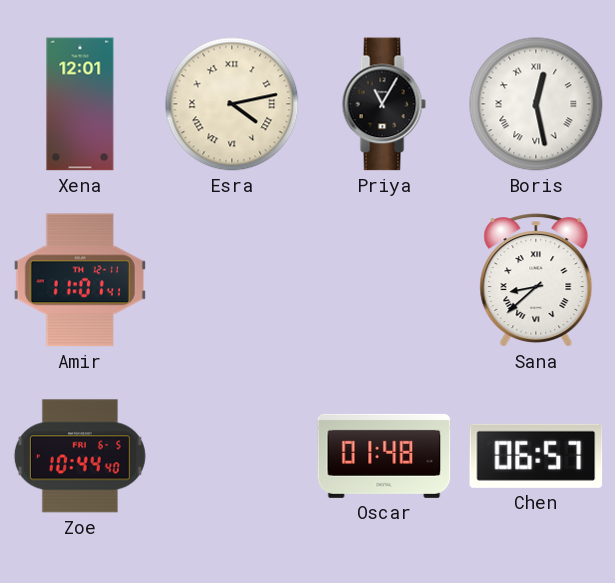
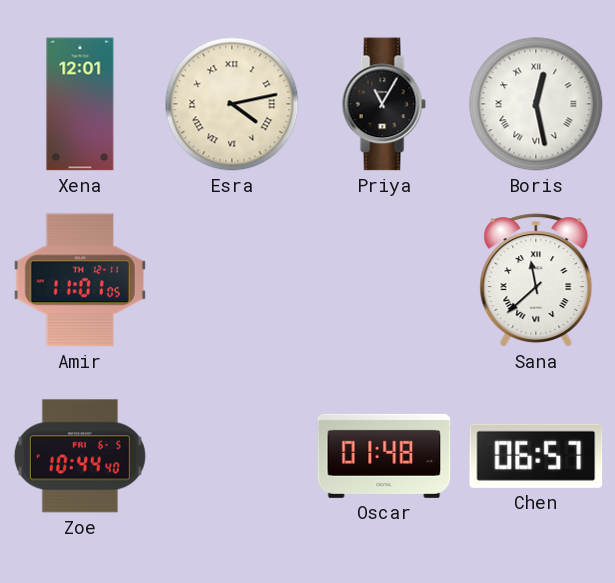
Amir: 11:01:41 -> 11:01:05 (80, 280)
Sana: 8:38 -> 11:38 (536, 280)
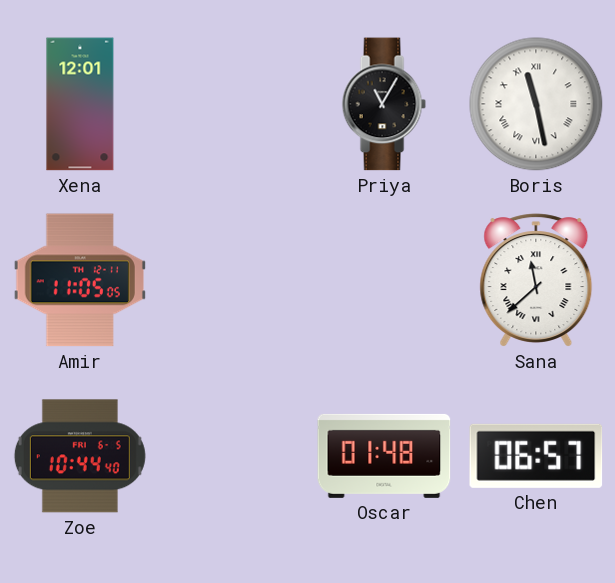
Esra: 4:13 -> none (232, 104)
Boris: 12:28 -> 11:28 (536, 104)
Amir: 11:01 -> 11:05 (80, 280)
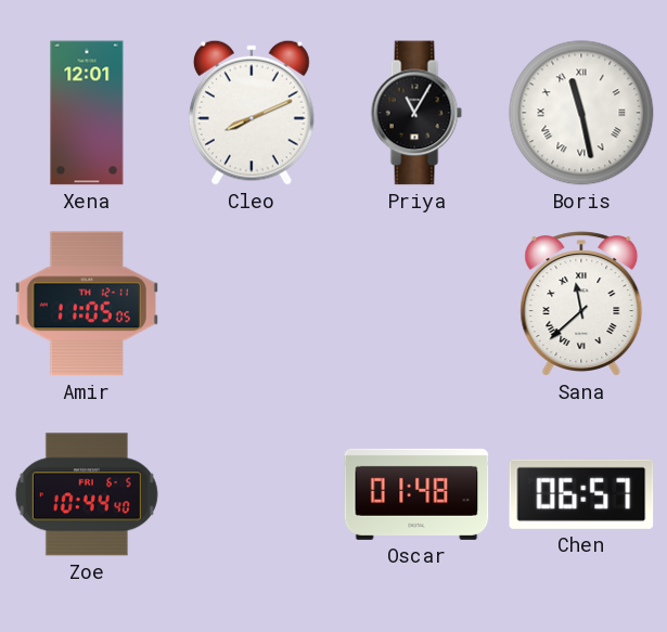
Cleo: none -> 8:11 (252, 113)
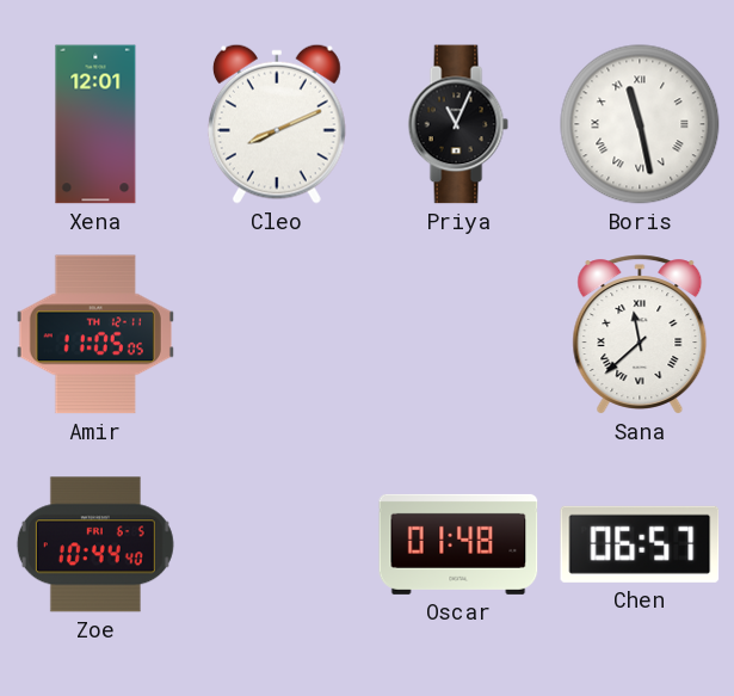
Priya: 11:05 -> 11:04 (458, 124)
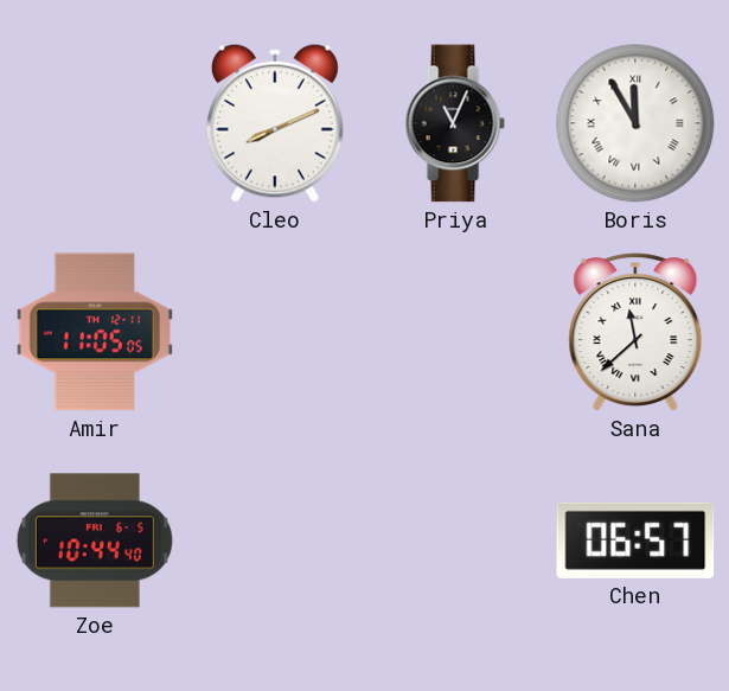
Xena: 12:01 -> none (95, 124)
Boris: 11:28 -> 11:55 (635, 123)
Oscar: 01:48 -> none (458, 544)
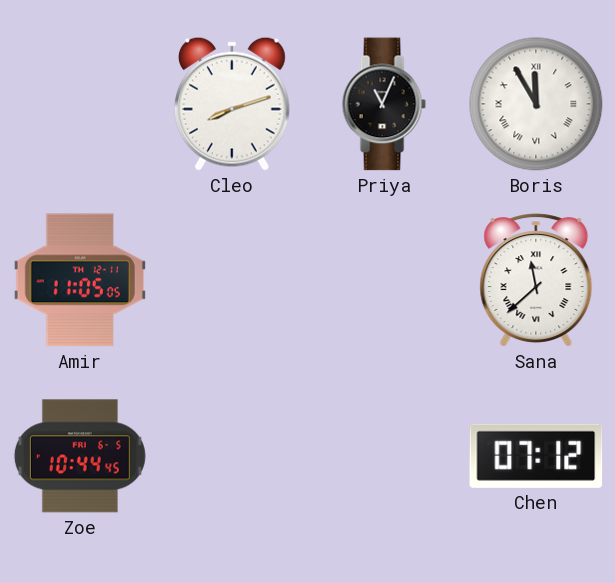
Cleo: 8:11 -> 8:12 (232, 104)
Zoe: 10:44:40 -> 10:44:45 (80, 456)
Chen: 06:57 -> 07:12 (536, 456)
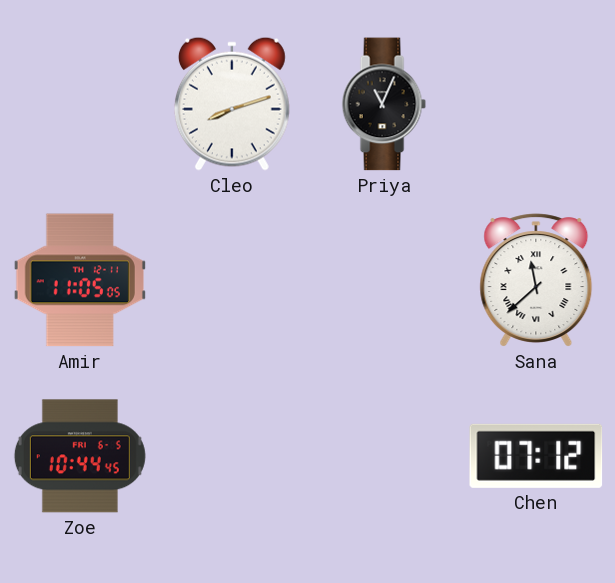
Boris: 11:55 -> none (536, 104)
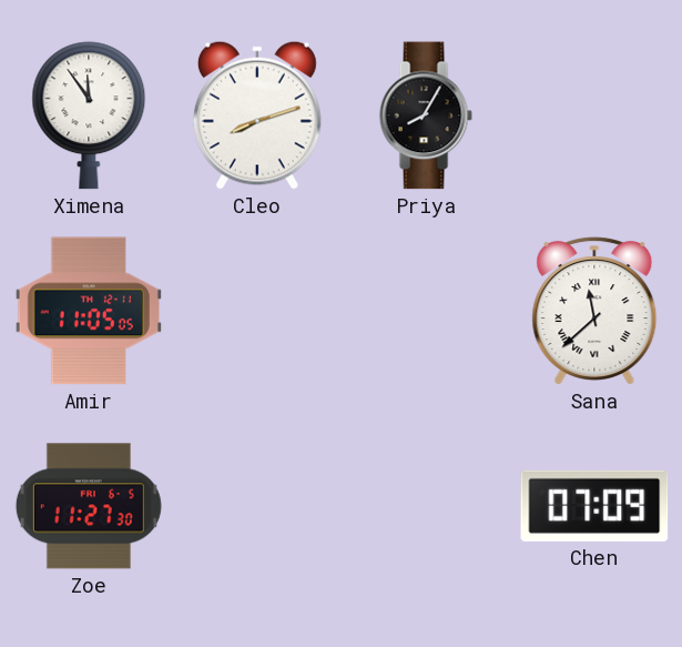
Ximena: none -> 11:54 (89, 115)
Priya: 11:04 -> 8:05 (426, 115)
Zoe: 10:44 -> 11:27 (89, 506)
Chen: 07:12 -> 07:09 (594, 506)
